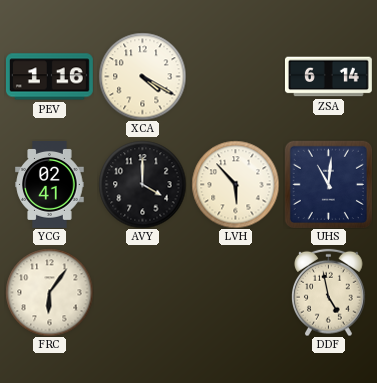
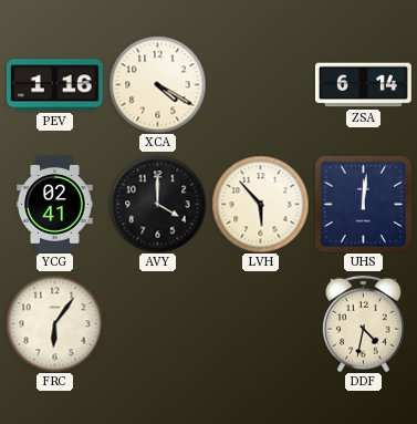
UHS: 11:01 -> 12:01 (363, 204)
DDF: 4:58 -> 4:32 (364, 323)
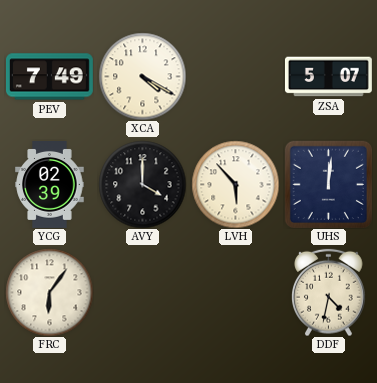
PEV: 1:16 -> 7:49 (49, 77)
ZSA: 6:14 -> 5:07 (328, 77)
YCG: 02:41 -> 02:39 (50, 185)
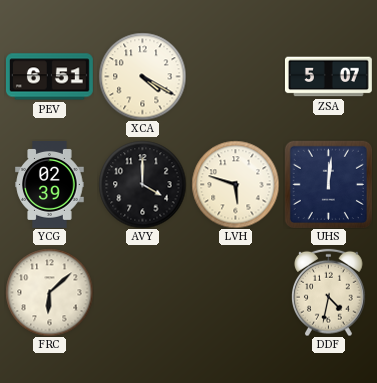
PEV: 7:49 -> 6:51 (49, 77)
LVH: 5:53 -> 5:48 (235, 184)
FRC: 6:06 -> 6:08 (49, 292)
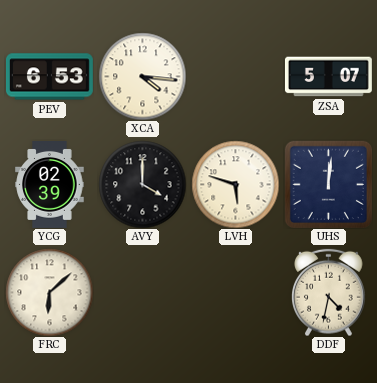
PEV: 6:51 -> 6:53 (49, 77)
XCA: 4:20 -> 4:16 (142, 76)
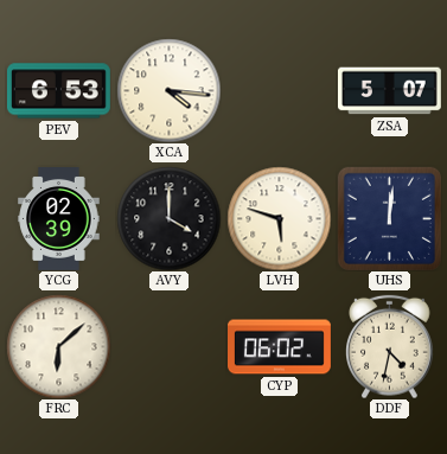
CYP: none -> 06:02 (280, 347)
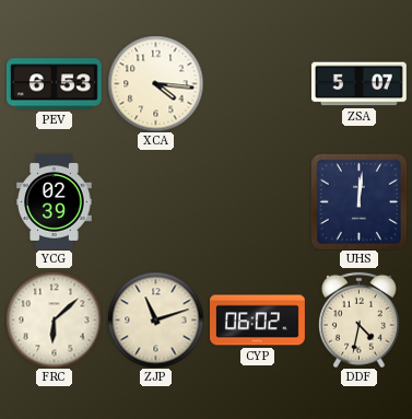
AVY: 4:00 -> none (168, 218)
LVH: 5:48 -> none (279, 218)
ZJP: none -> 11:12 (155, 319)
